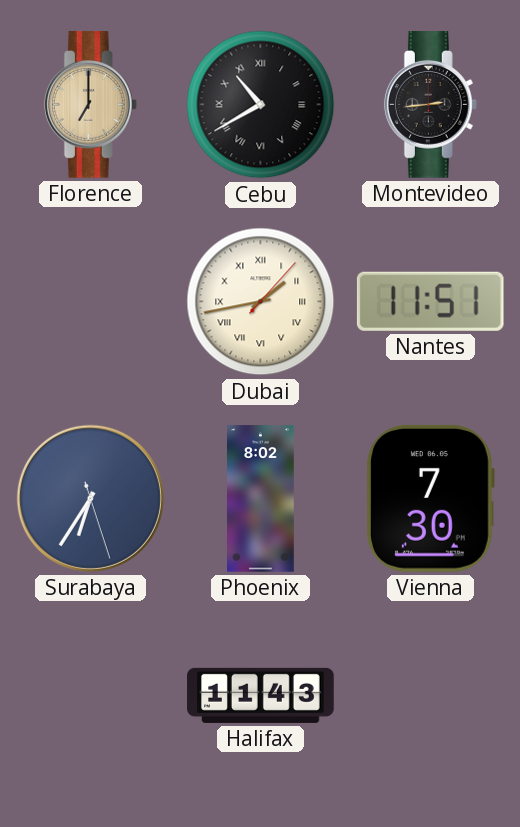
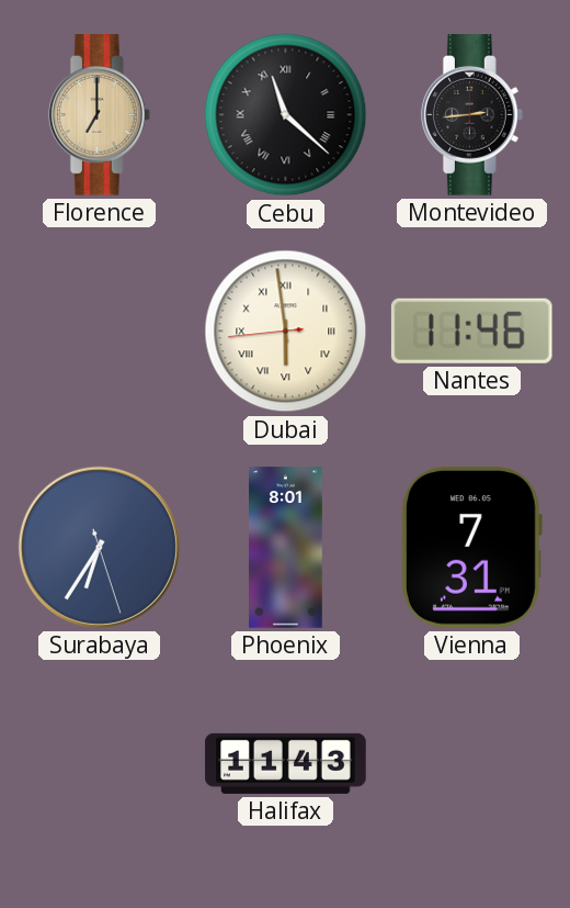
Cebu: 10:40 -> 11:22 (286, 115)
Dubai: 1:43 -> 5:58 (286, 332)
Nantes: 11:51 -> 11:46 (471, 330)
Phoenix: 8:02 -> 8:01 (286, 548)
Vienna: 7:30 -> 7:31 (471, 547)
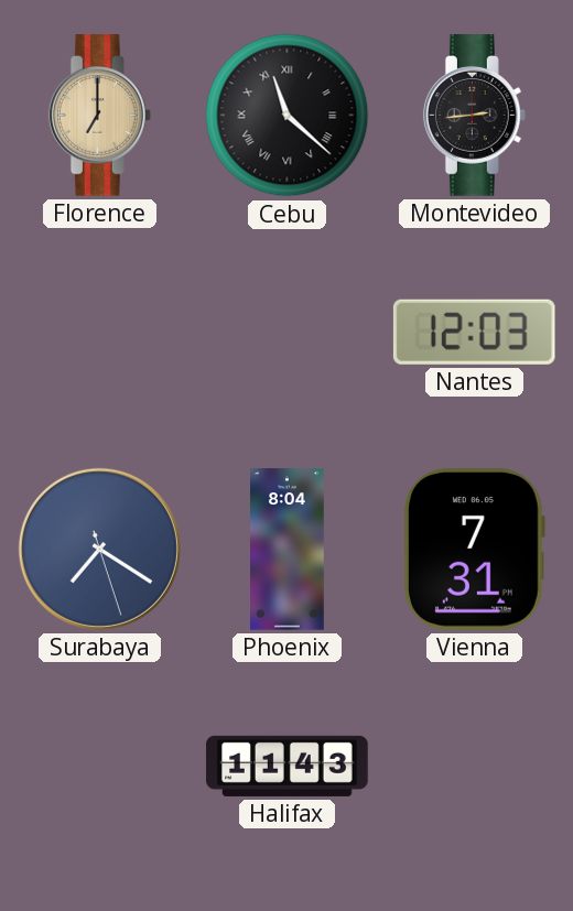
Dubai: 5:58 -> none (286, 332)
Nantes: 11:46 -> 12:03 (474, 332)
Surabaya: 6:35 -> 7:20 (99, 549)
Phoenix: 8:01 -> 8:04 (288, 550)
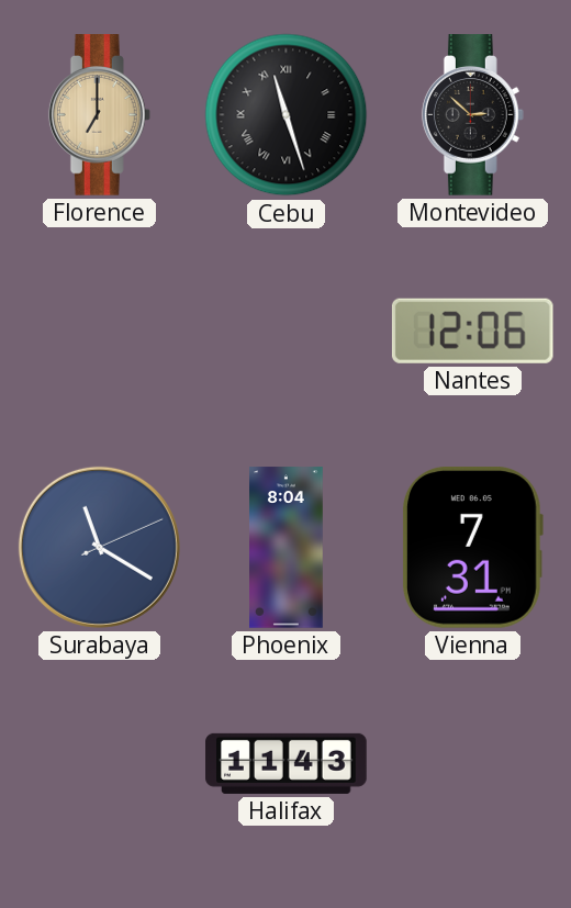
Cebu: 11:22 -> 11:27 (287, 115)
Montevideo: 2:44 -> 2:52 (472, 115)
Nantes: 12:03 -> 12:06 (472, 330)
Surabaya: 7:20 -> 11:20 (99, 547)
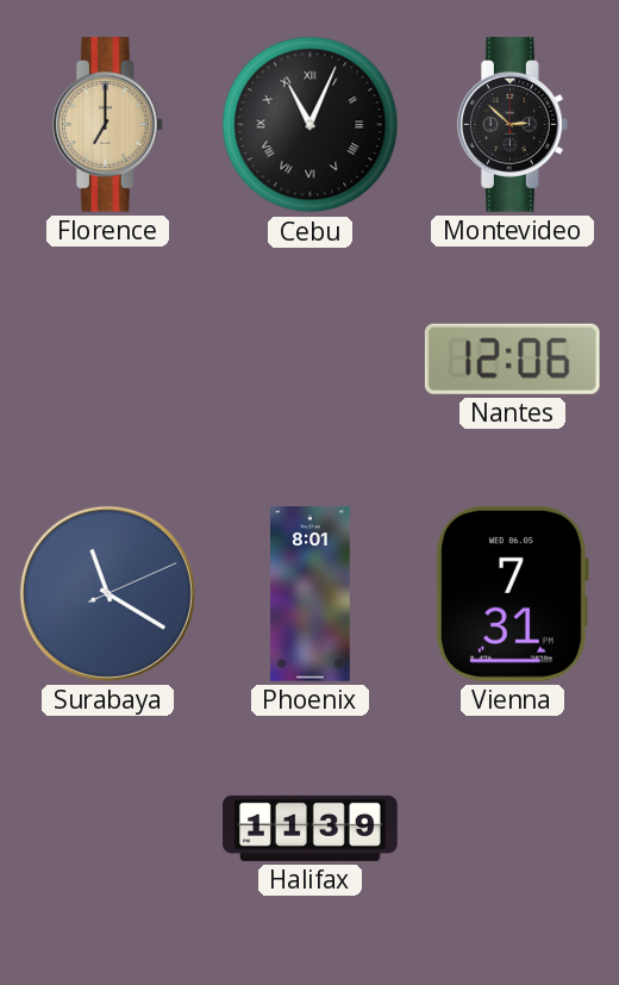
Cebu: 11:27 -> 11:04 (311, 125)
Phoenix: 8:04 -> 8:01 (311, 594)
Halifax: 11:43 -> 11:39 (311, 828)
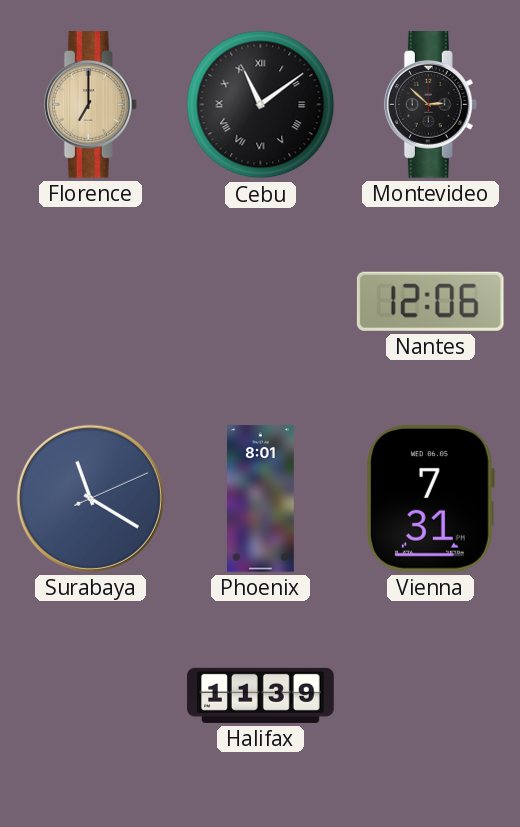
Cebu: 11:04 -> 11:09 (261, 105)
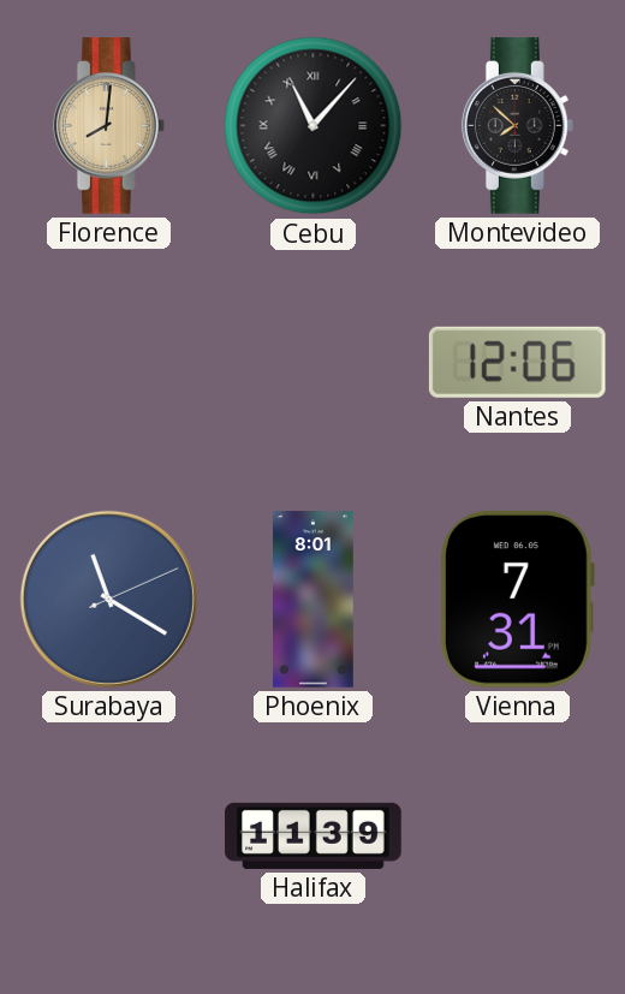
Florence: 7:00 -> 8:01 (108, 126)
Cebu: 11:09 -> 11:07 (314, 126)
Montevideo: 2:52 -> 7:52 (517, 126)
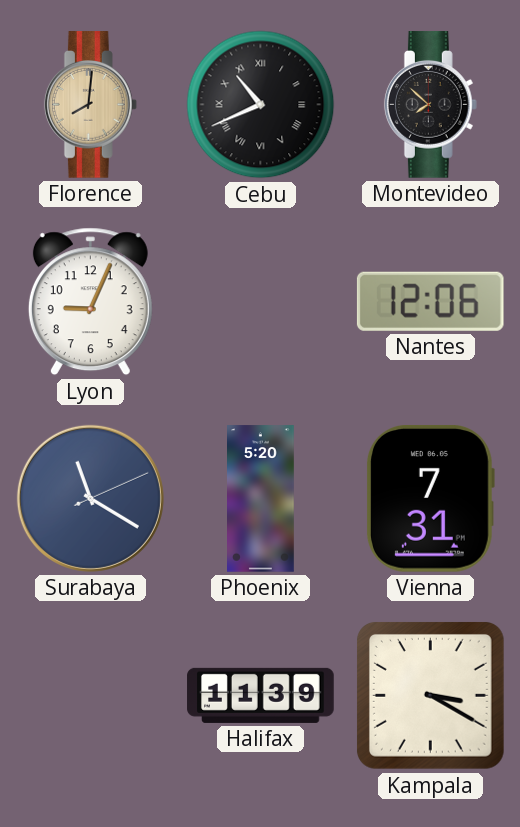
Cebu: 11:07 -> 10:41 (261, 105)
Lyon: none -> 9:04 (90, 302)
Phoenix: 8:01 -> 5:20 (261, 499)
Kampala: none -> 3:20 (431, 696)
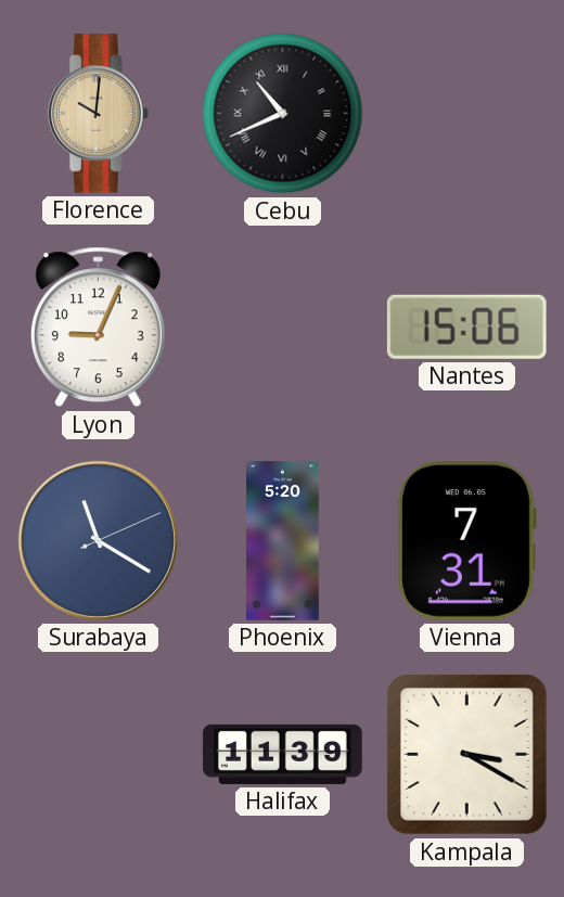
Florence: 8:01 -> 10:01 (98, 114)
Montevideo: 7:52 -> none (430, 105)
Nantes: 12:06 -> 15:06 (466, 326)
